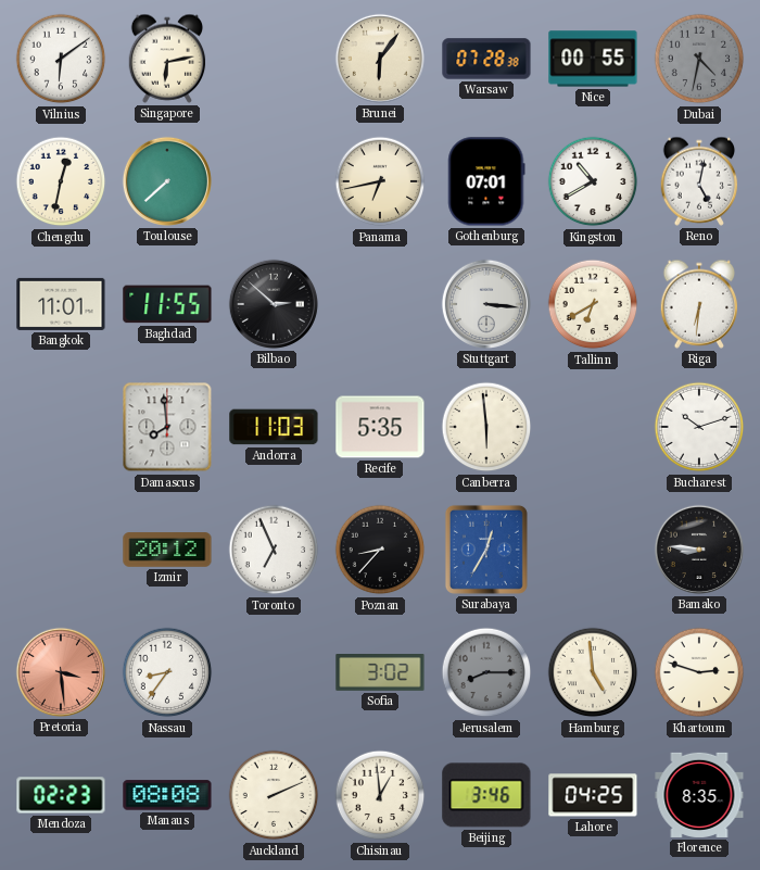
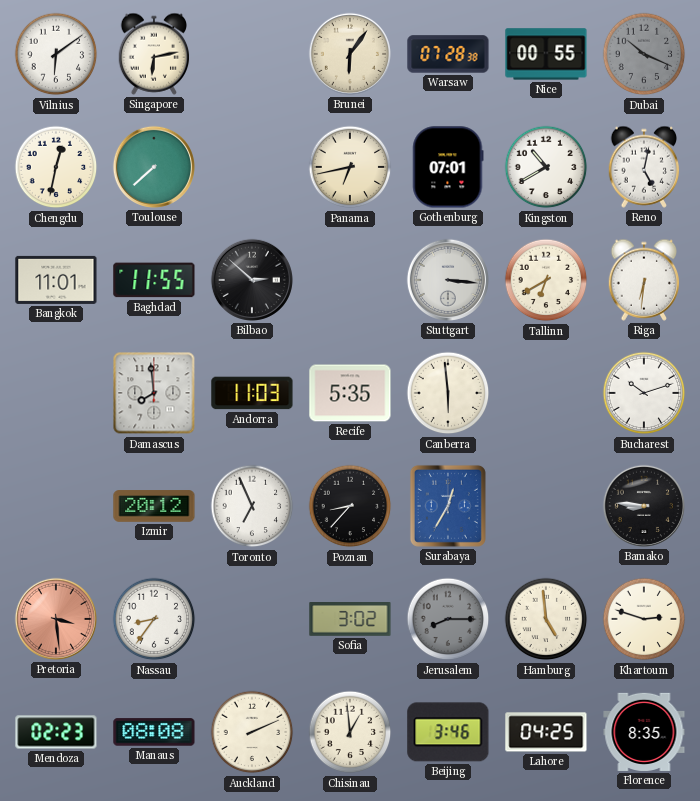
Dubai: 4:32 -> 10:19 (644, 54)
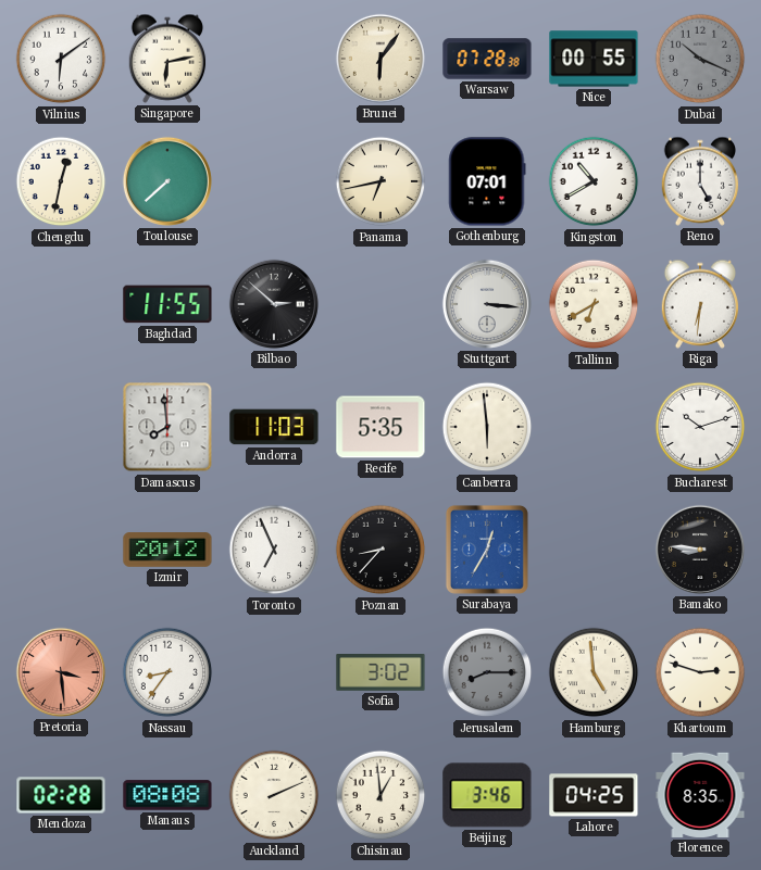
Reno: 5:02 -> 5:00 (700, 181)
Bangkok: 11:01 -> none (56, 280)
Mendoza: 02:23 -> 02:28 (61, 795)
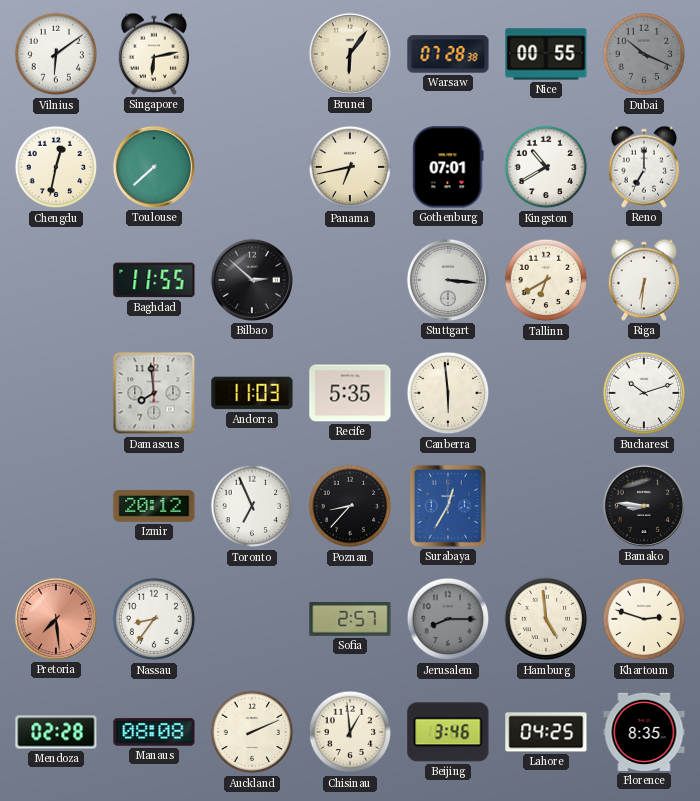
Reno: 5:00 -> 7:00 (644, 167)
Pretoria: 3:29 -> 7:29 (56, 619)
Sofia: 3:02 -> 2:57 (350, 620)
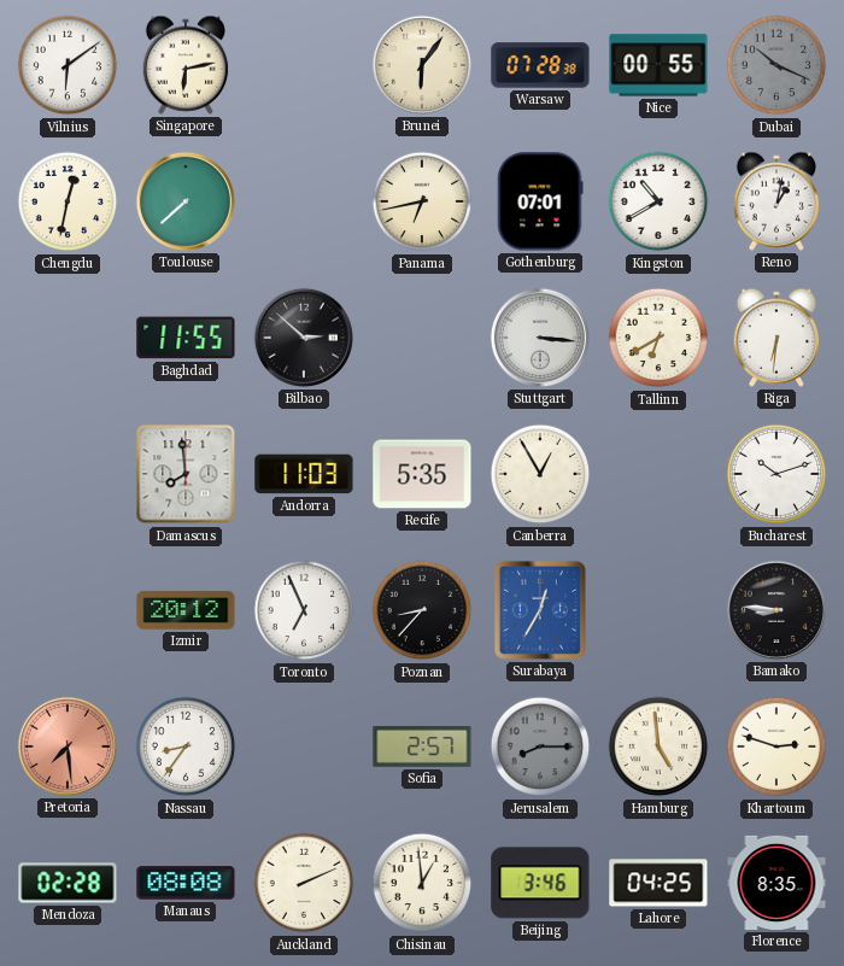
Reno: 7:00 -> 1:02 (776, 201)
Canberra: 5:59 -> 12:55 (540, 474)
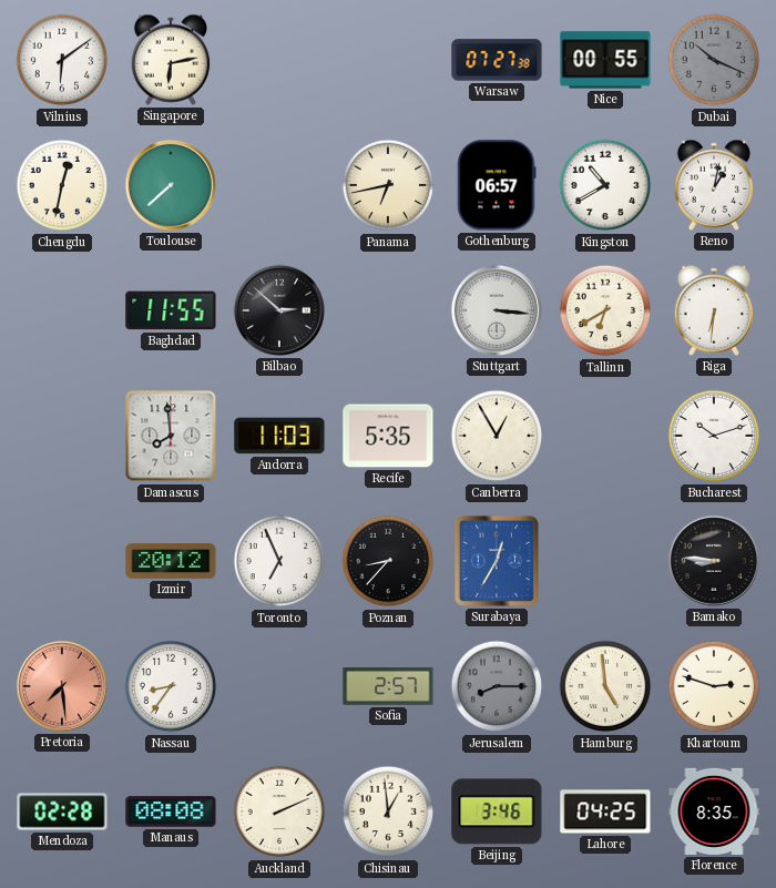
Brunei: 6:06 -> none (422, 65)
Warsaw: 07:28 -> 07:27 (497, 60)
Gothenburg: 07:01 -> 06:57 (497, 185)
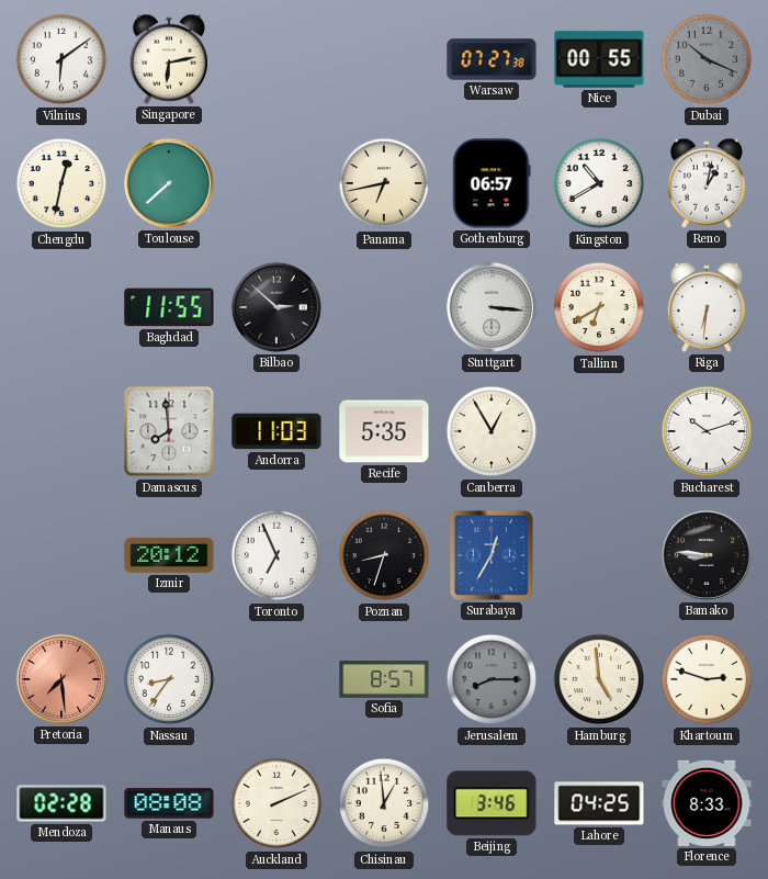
Poznan: 8:37 -> 8:33 (384, 555)
Sofia: 2:57 -> 8:57 (384, 680)
Florence: 8:35 -> 8:33 (707, 803)
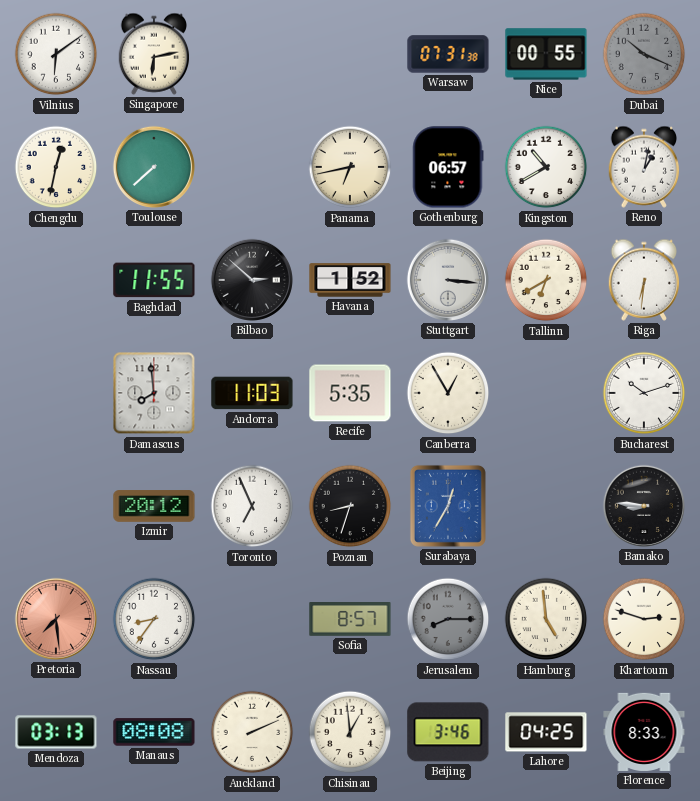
Warsaw: 07:27 -> 07:31 (448, 54)
Havana: none -> 1:52 (350, 280)
Mendoza: 02:28 -> 03:13 (56, 732)
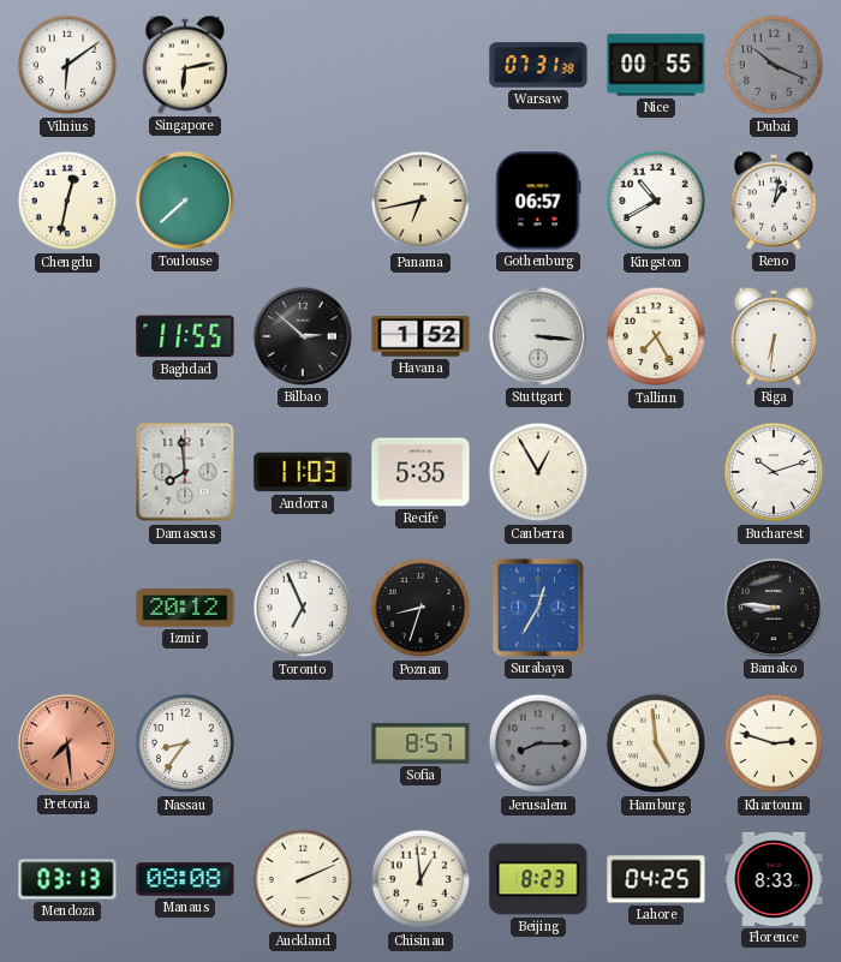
Tallinn: 6:40 -> 7:25 (656, 336)
Beijing: 3:46 -> 8:23 (538, 879)
